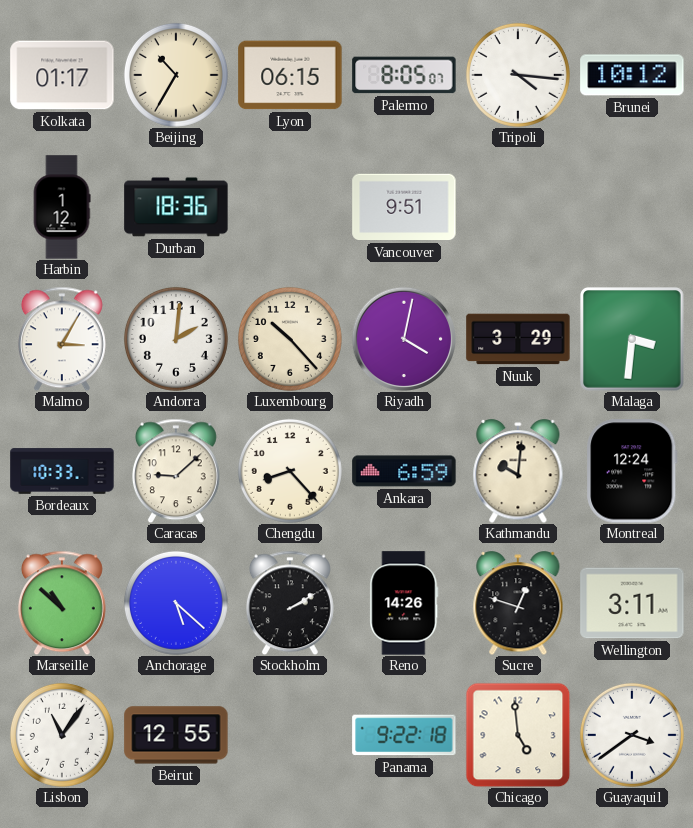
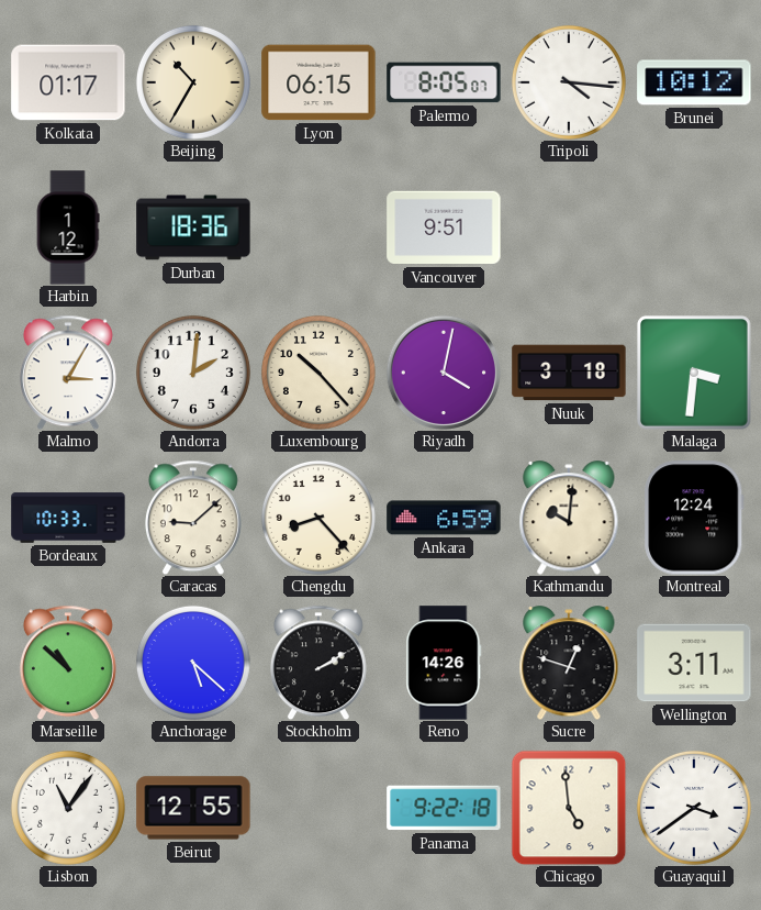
Nuuk: 3:29 -> 3:18 (569, 373)
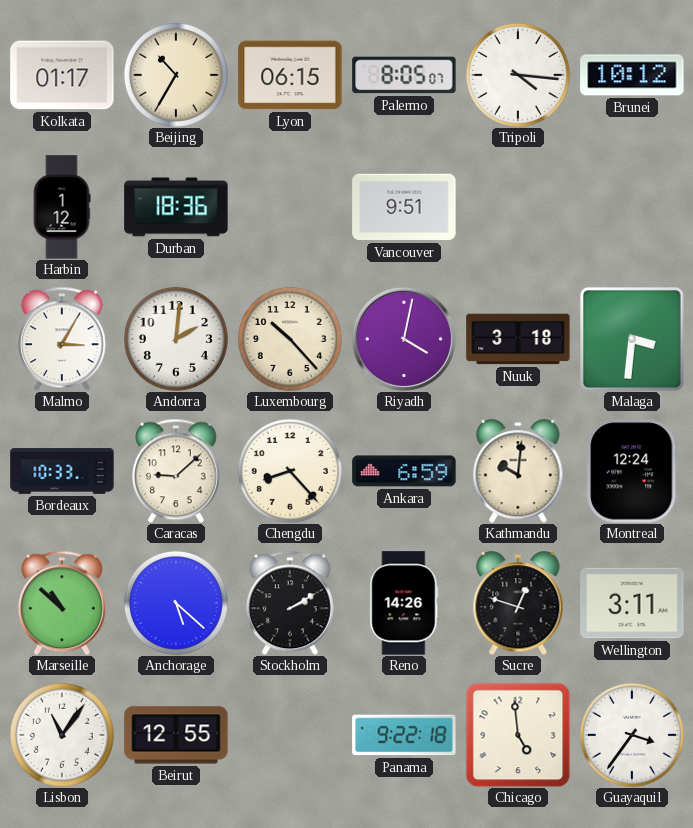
Guayaquil: 3:39 -> 3:36 (632, 735)
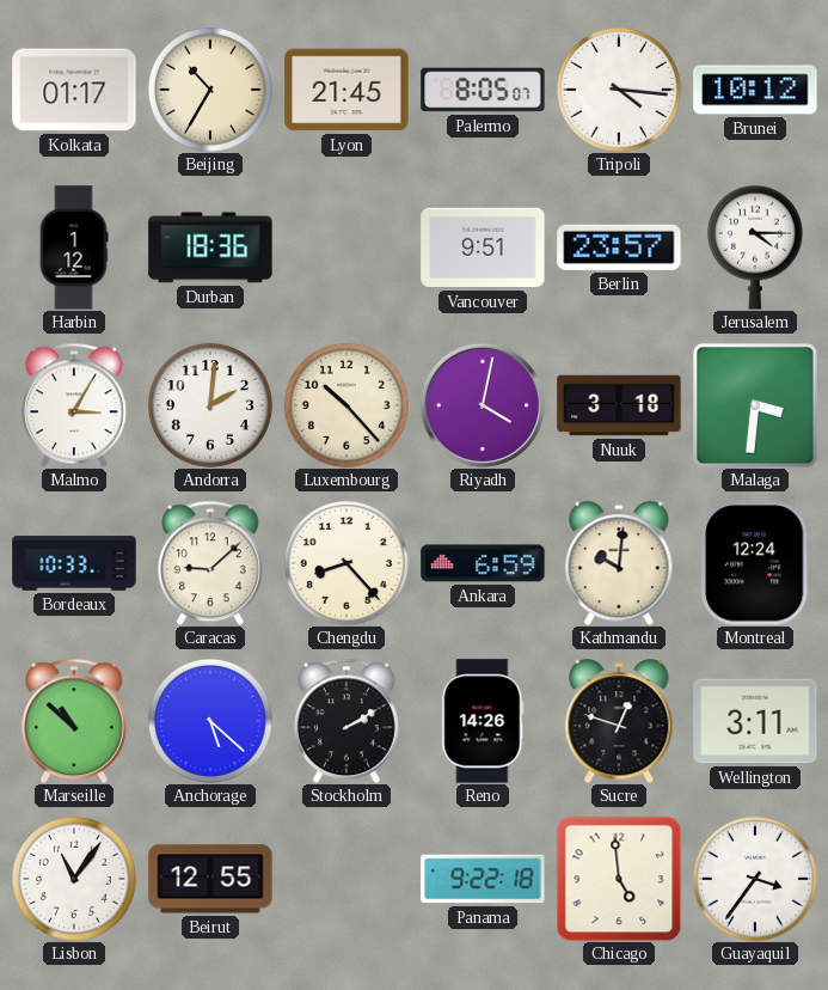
Lyon: 06:15 -> 21:45 (346, 90)
Berlin: none -> 23:57 (619, 247)
Jerusalem: none -> 4:15 (755, 247)
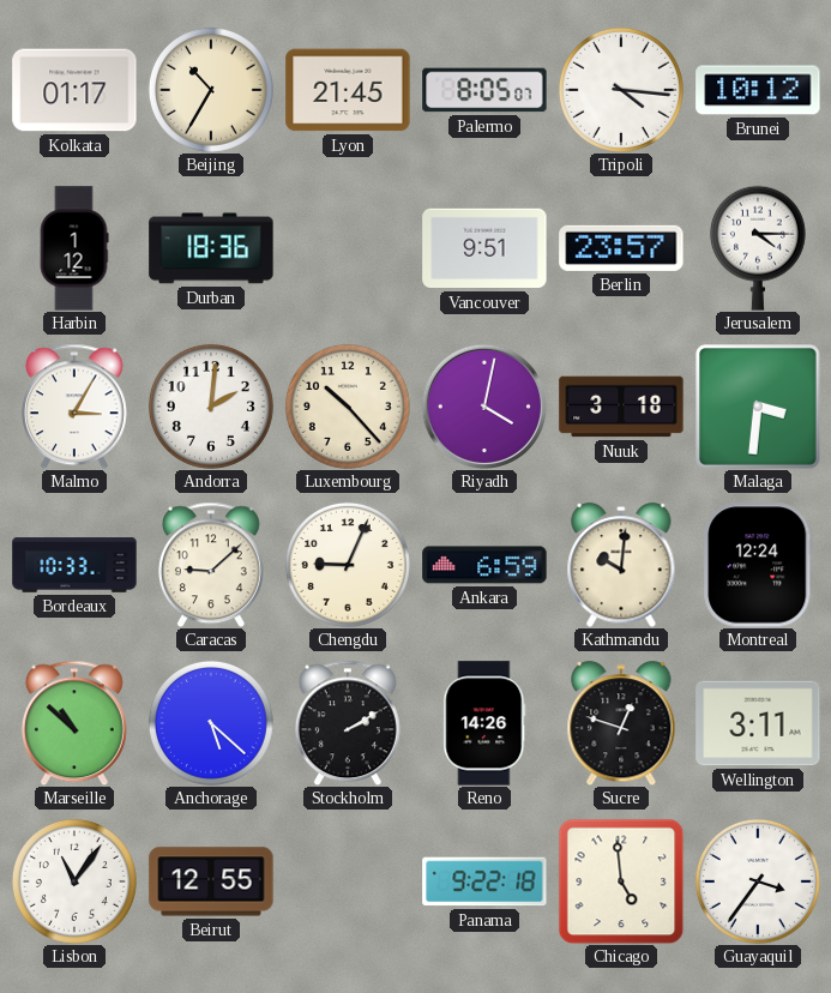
Chengdu: 8:23 -> 9:04 (348, 565)
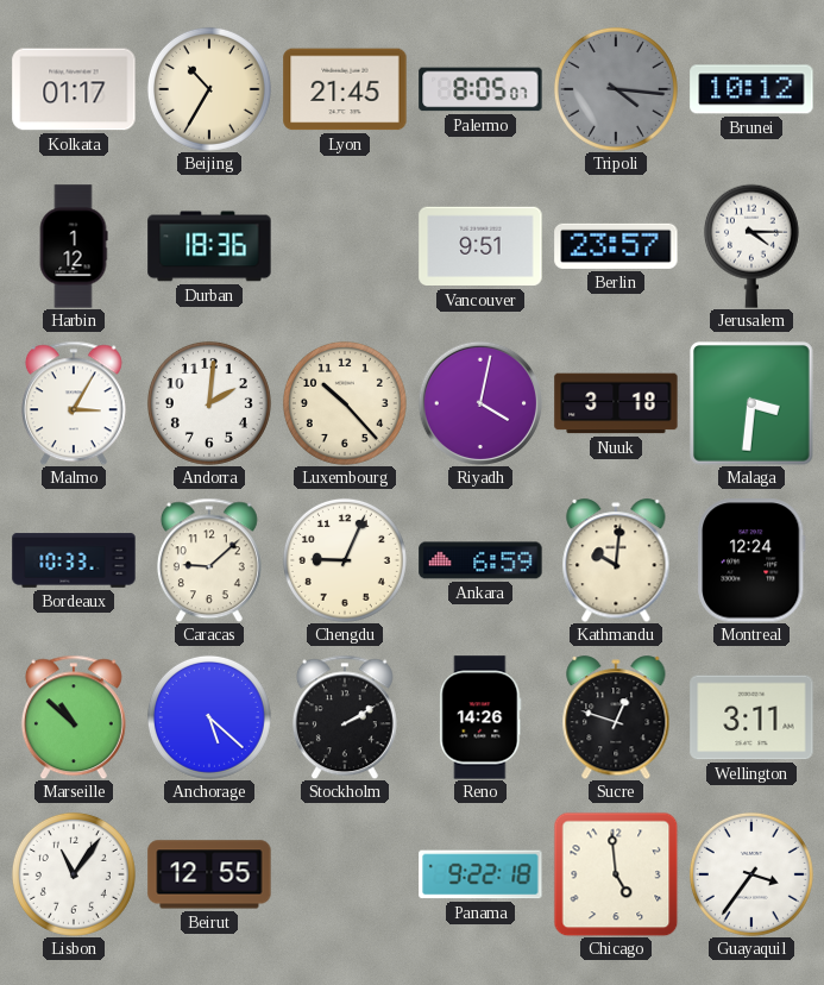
Tripoli dial: white -> grey (616, 89)
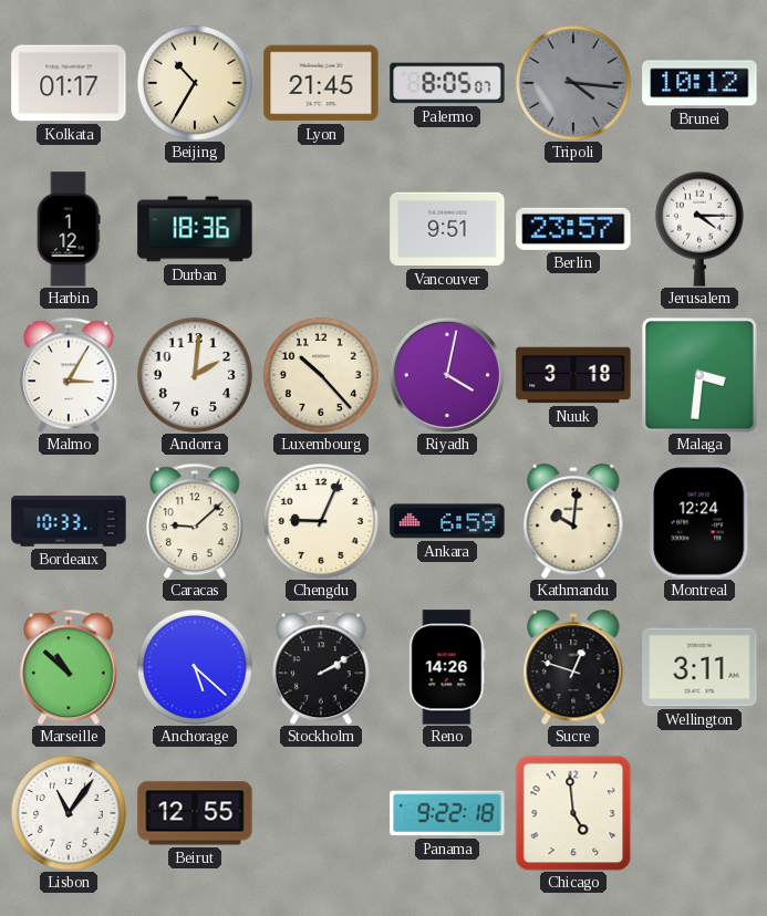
Guayaquil: 3:36 -> none (751, 874)
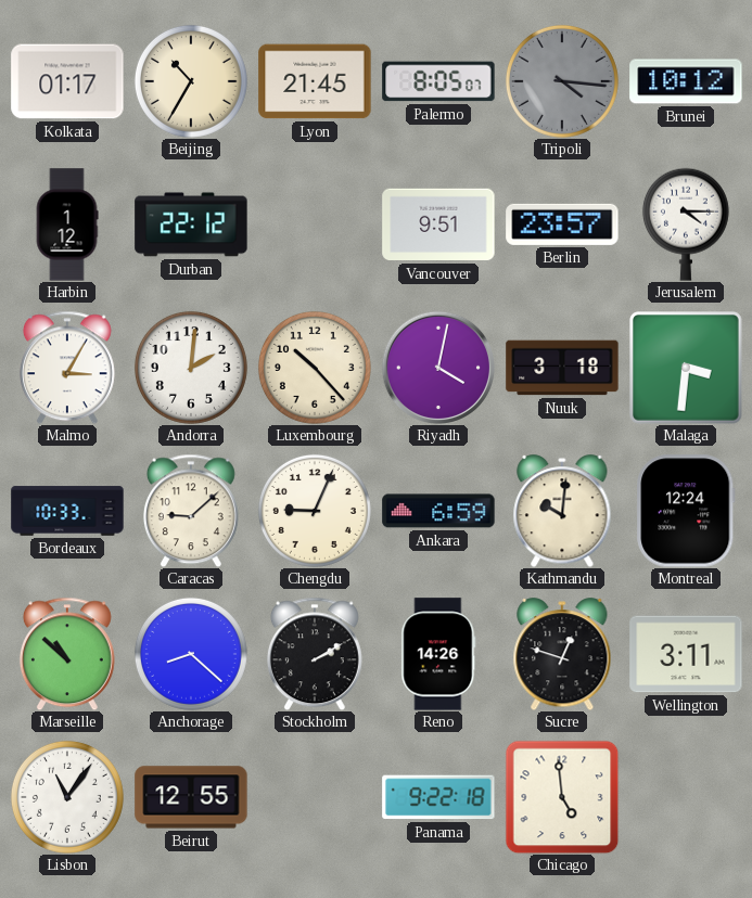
Durban: 18:36 -> 22:12 (191, 224)
Anchorage: 5:22 -> 8:22 (191, 654)
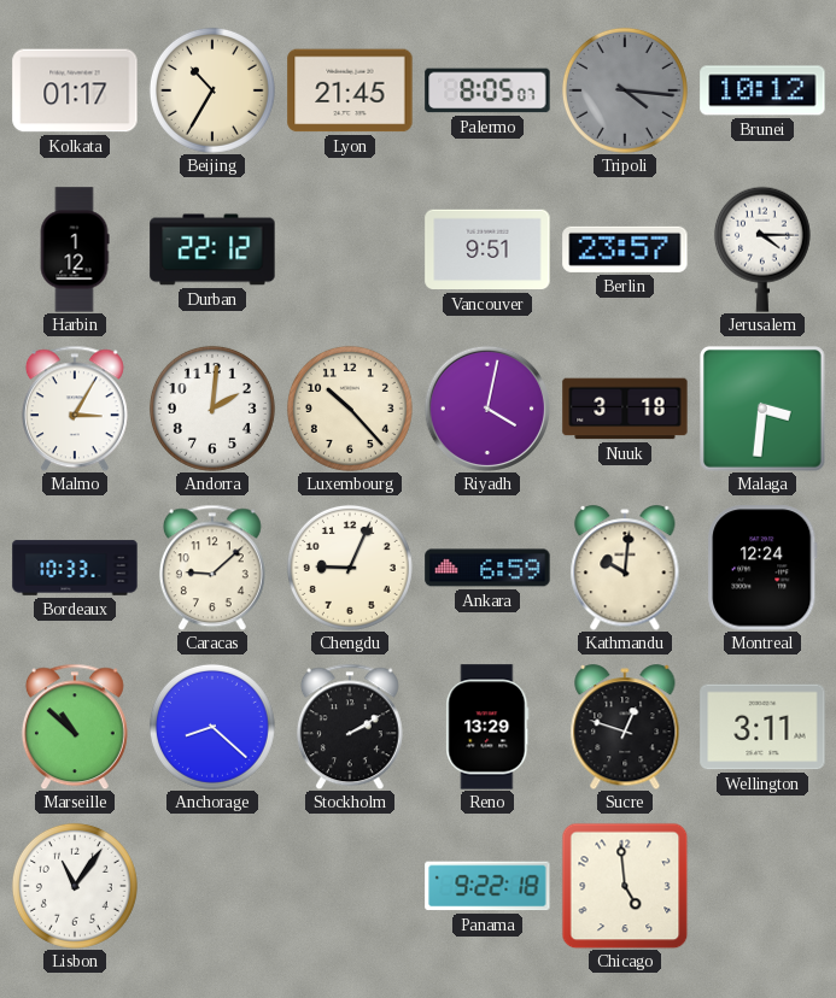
Reno: 14:26 -> 13:29 (487, 727)
Beirut: 12:55 -> none (191, 797)
